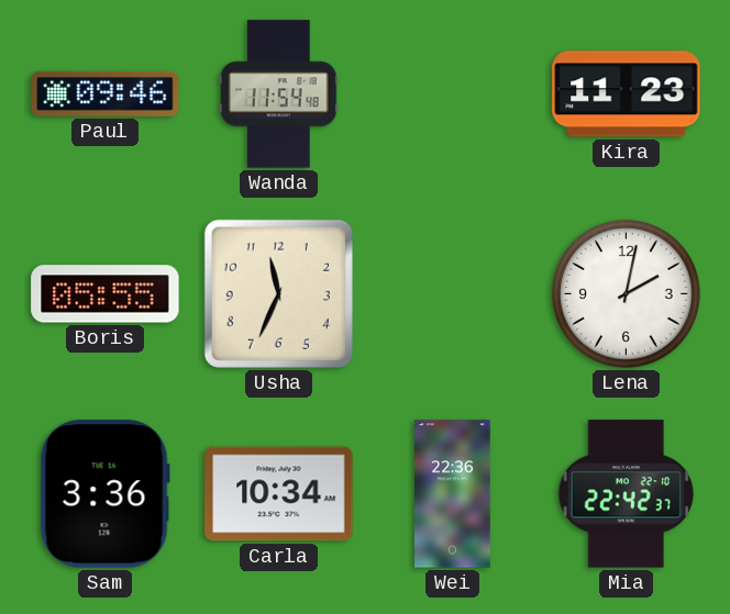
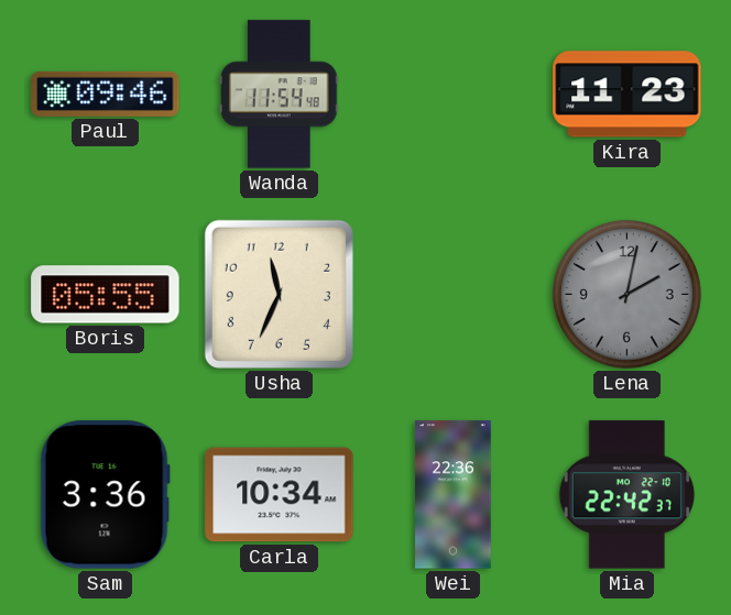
Lena dial: white -> grey (626, 294)
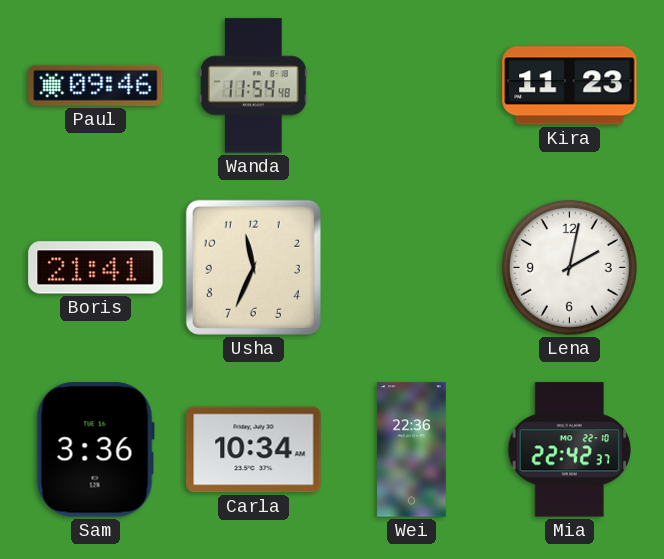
Boris: 05:55 -> 21:41 (96, 268)
Lena dial: grey -> white (569, 267)
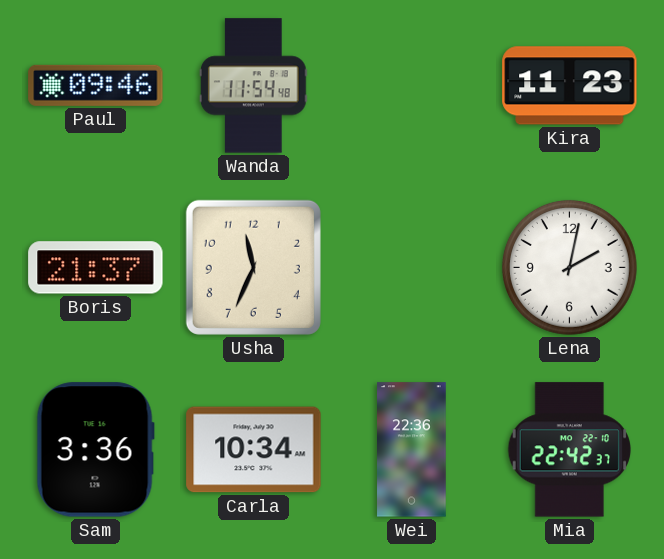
Boris: 21:41 -> 21:37 (96, 268)
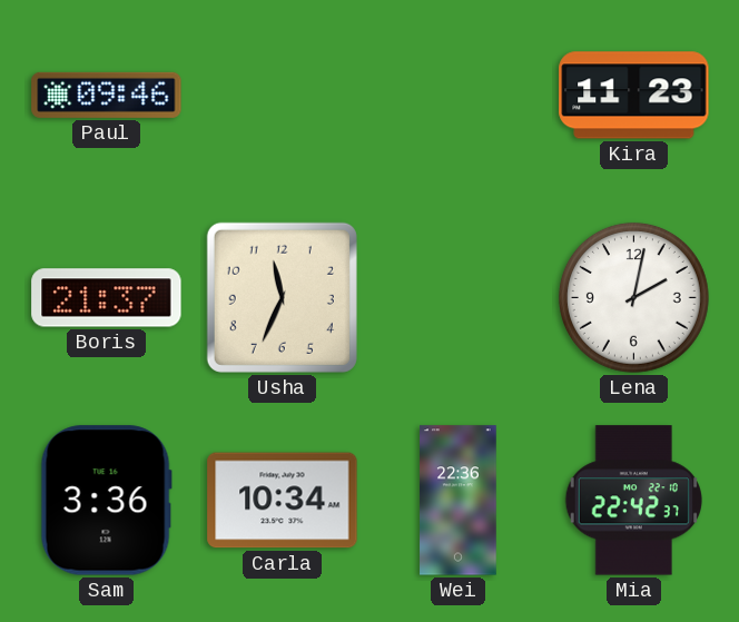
Wanda: 11:54 -> none (253, 86)
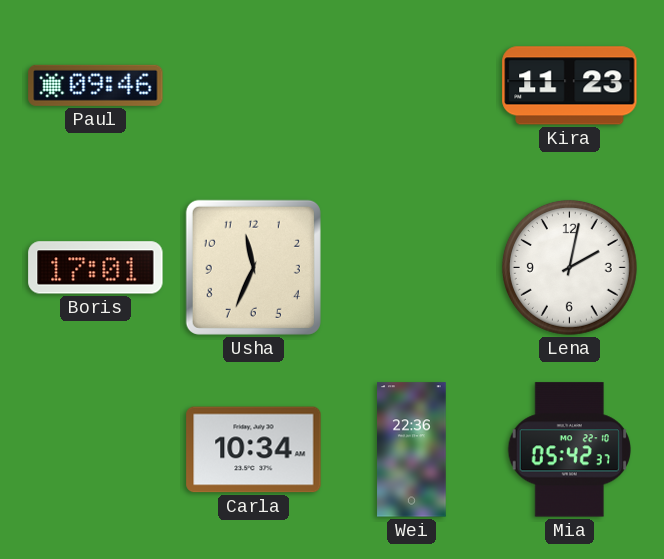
Boris: 21:37 -> 17:01 (96, 268)
Sam: 3:36 -> none (106, 501)
Mia: 22:42 -> 05:42 (569, 450)
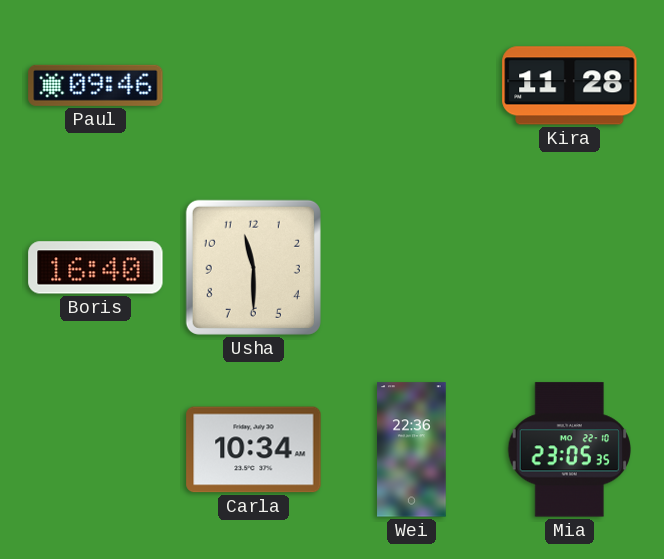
Kira: 11:23 -> 11:28 (570, 86)
Boris: 17:01 -> 16:40 (96, 268)
Usha: 11:34 -> 11:30 (253, 267)
Lena: 2:02 -> none (569, 267)
Mia: 05:42 -> 23:05 (569, 450)
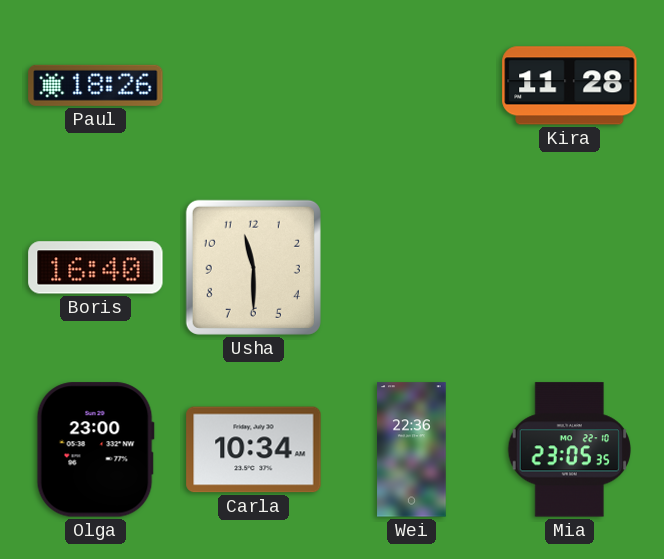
Paul: 09:46 -> 18:26 (96, 85)
Olga: none -> 23:00 (95, 450)
